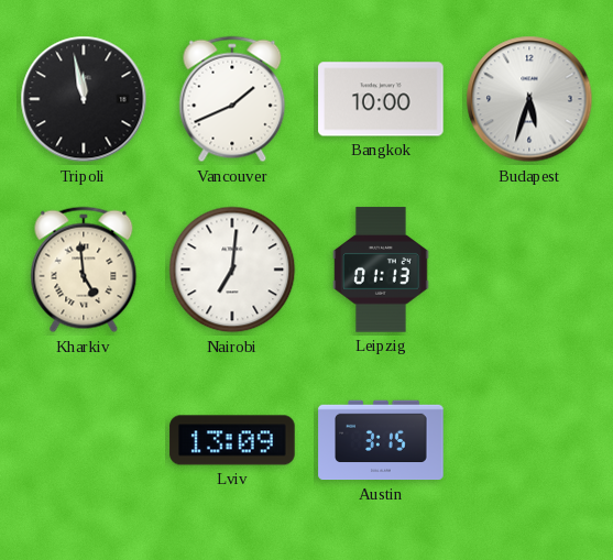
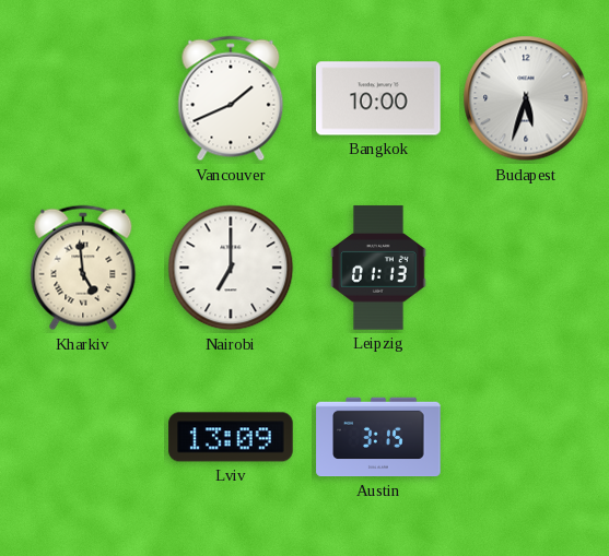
Tripoli: 11:58 -> none (84, 99)
Nairobi: 7:01 -> 7:00 (231, 268)
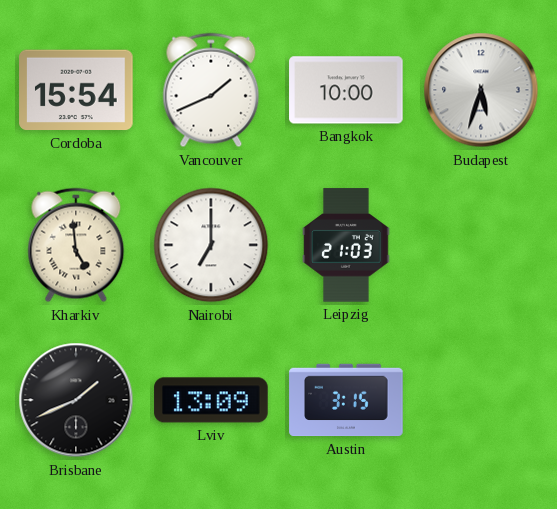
Cordoba: none -> 15:54 (76, 90)
Leipzig: 01:13 -> 21:03 (346, 245)
Brisbane: none -> 1:41 (76, 400)
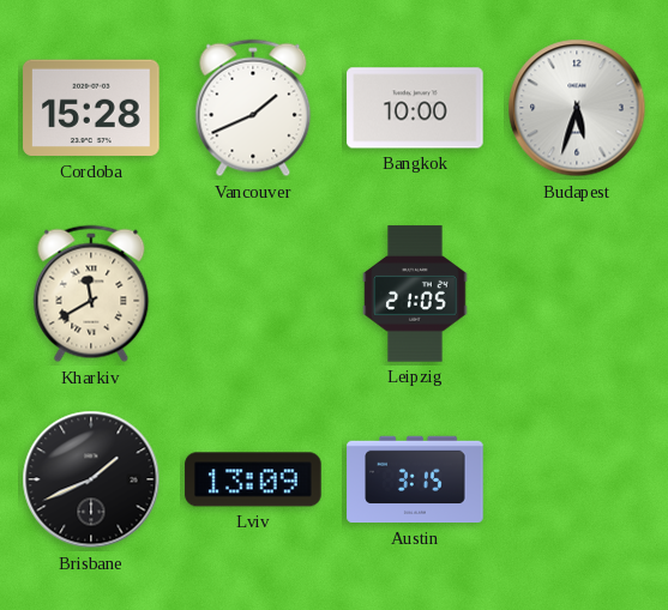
Cordoba: 15:54 -> 15:28 (91, 108)
Kharkiv: 4:59 -> 11:40 (91, 294)
Nairobi: 7:00 -> none (211, 245)
Leipzig: 21:03 -> 21:05 (415, 294)
